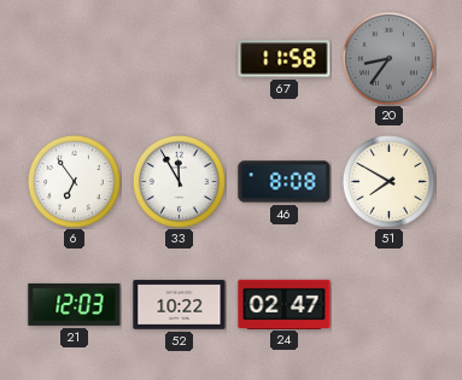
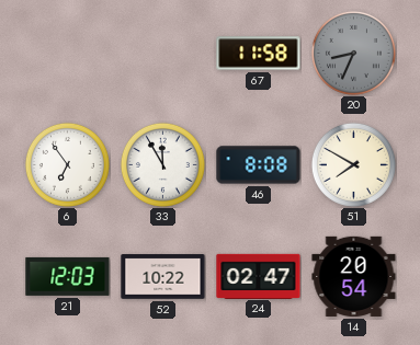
20: 8:36 -> 8:34 (353, 53)
14: none -> 20:54 (354, 276)
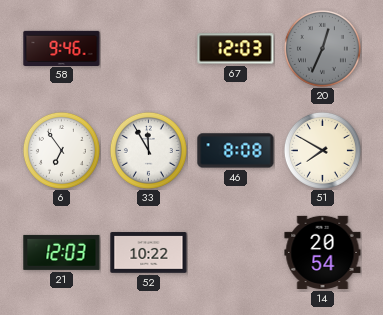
58: none -> 9:46 (62, 48)
67: 11:58 -> 12:03 (236, 49)
20: 8:34 -> 12:34 (322, 48)
24: 02:47 -> none (259, 276)
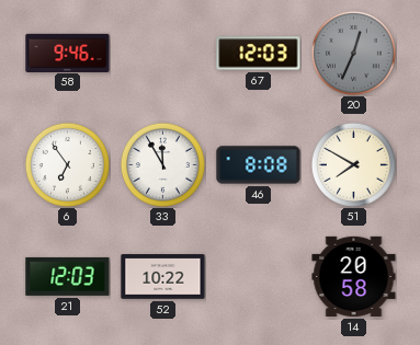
14: 20:54 -> 20:58 (354, 276)
